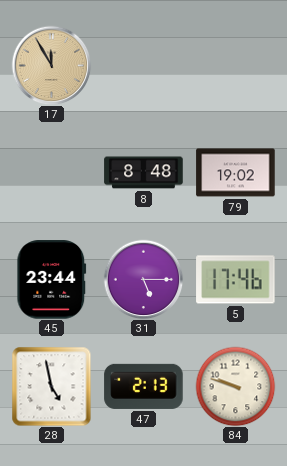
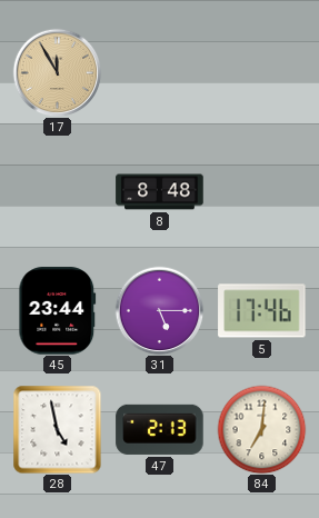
79: 19:02 -> none (236, 173)
84: 9:48 -> 7:01 (261, 429)
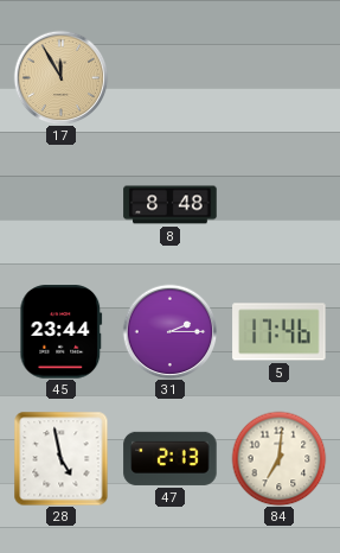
31: 5:15 -> 2:15 (169, 331)
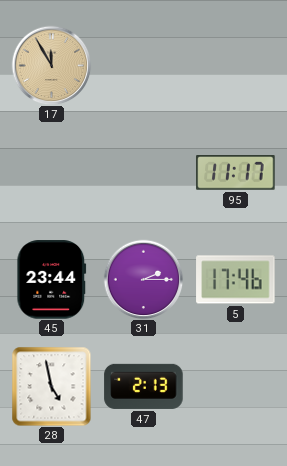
8: 8:48 -> none (171, 205)
95: none -> 11:17 (236, 173)
84: 7:01 -> none (278, 458)
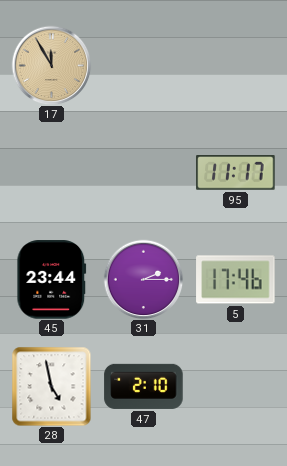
47: 2:13 -> 2:10 (144, 386)
